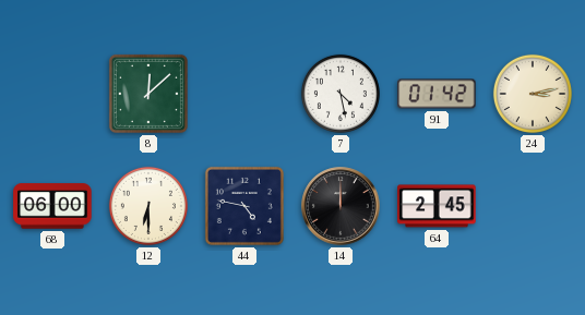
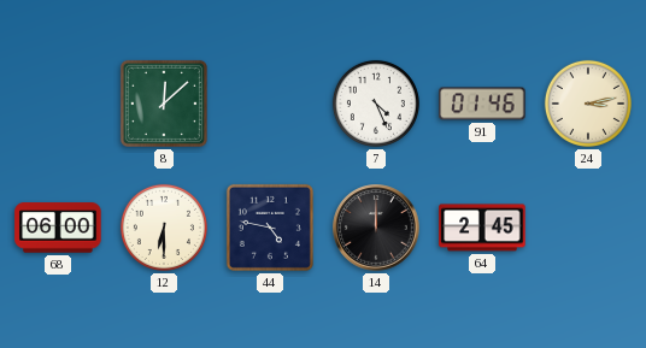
7: 4:28 -> 4:26 (376, 104)
91: 01:42 -> 01:46 (482, 104)
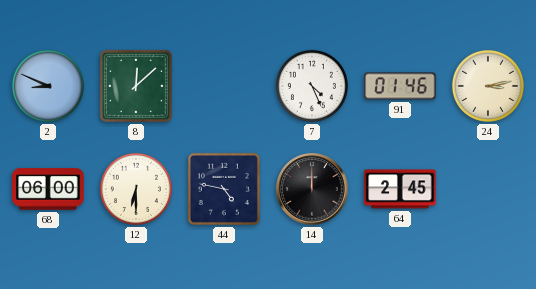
2: none -> 8:49 (48, 86)
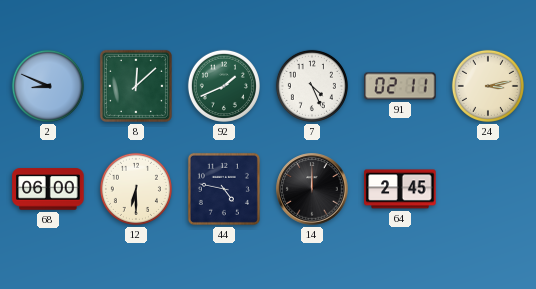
92: none -> 1:41 (224, 86)
91: 01:46 -> 02:11 (400, 86)
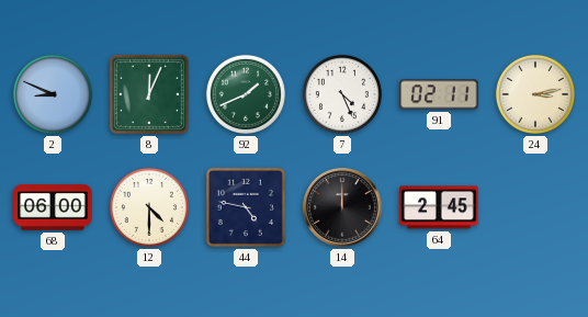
8: 12:08 -> 12:04 (149, 94)
12: 6:30 -> 4:30 (149, 207)
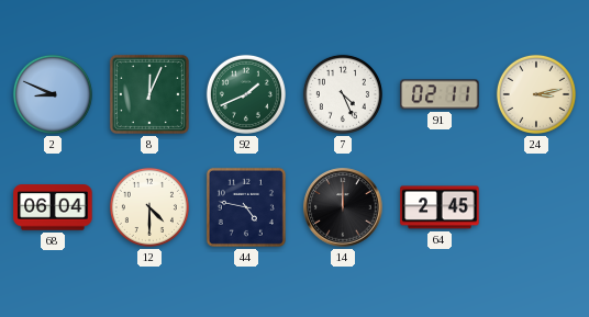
68: 06:00 -> 06:04 (53, 207)
